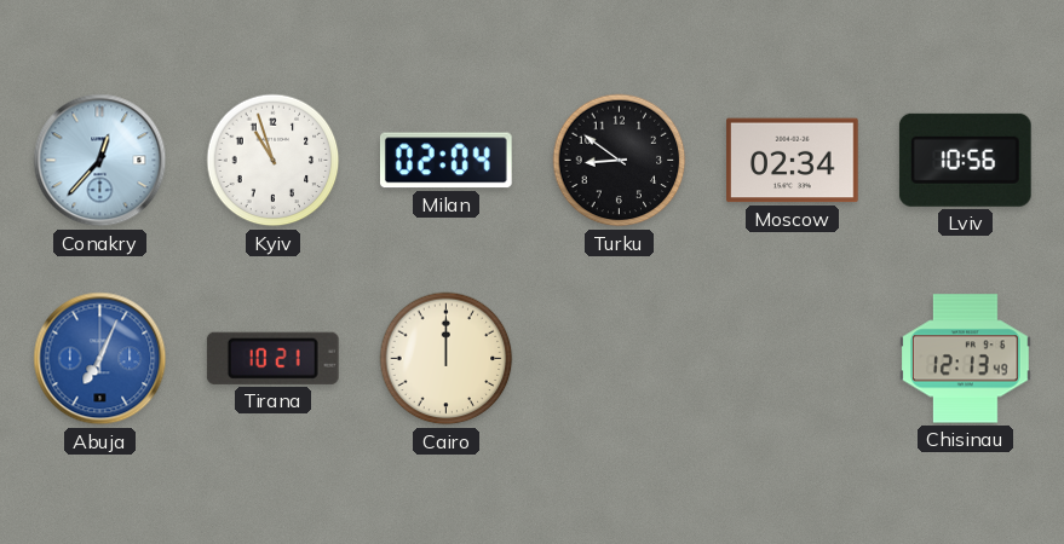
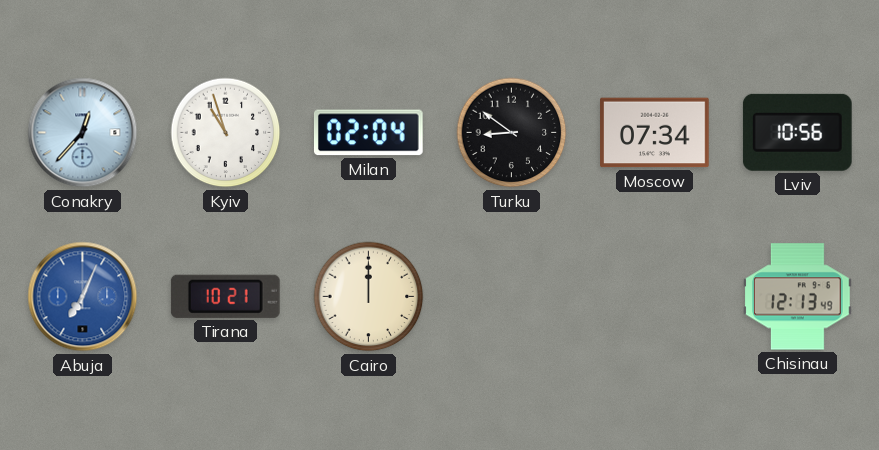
Moscow: 02:34 -> 07:34 (655, 133)
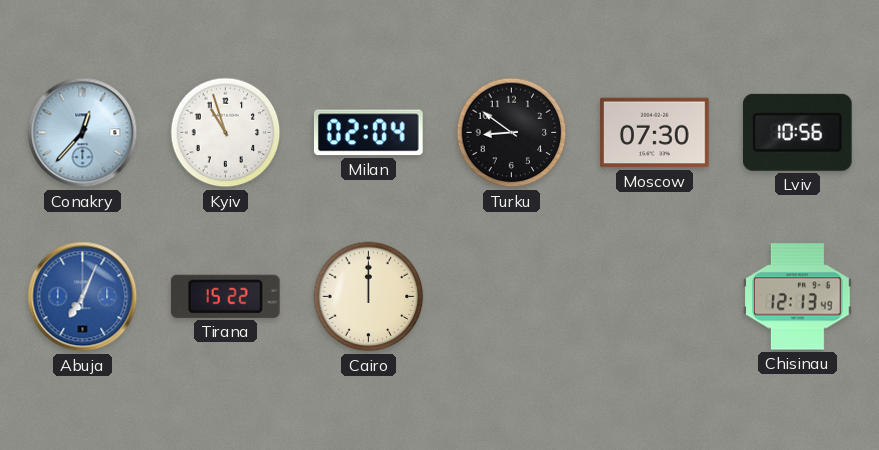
Moscow: 07:34 -> 07:30 (655, 133)
Tirana: 10:21 -> 15:22 (225, 296)
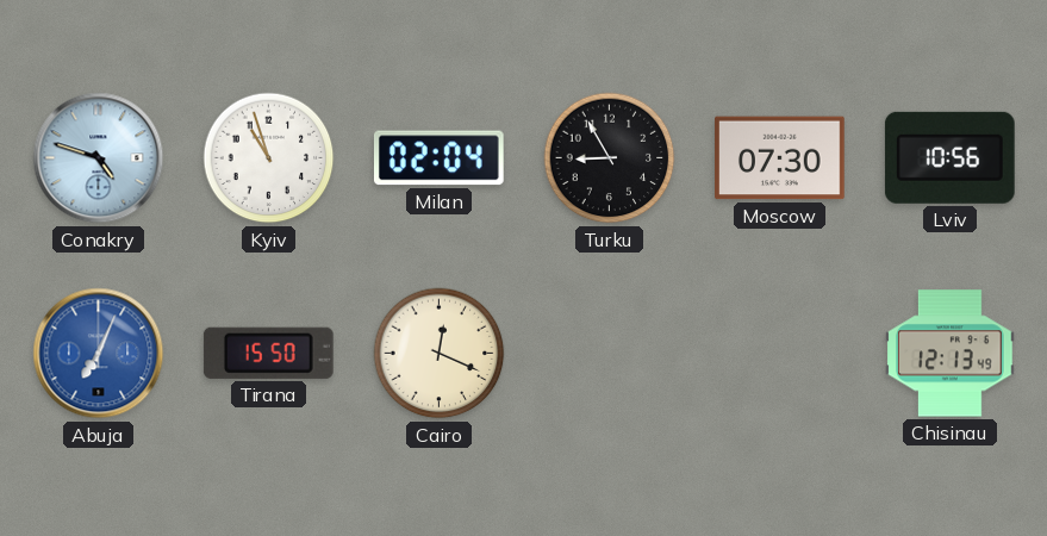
Conakry: 12:37 -> 4:48 (99, 158)
Turku: 8:51 -> 8:55 (610, 158)
Tirana: 15:22 -> 15:50 (268, 353)
Cairo: 12:00 -> 12:19 (440, 354)
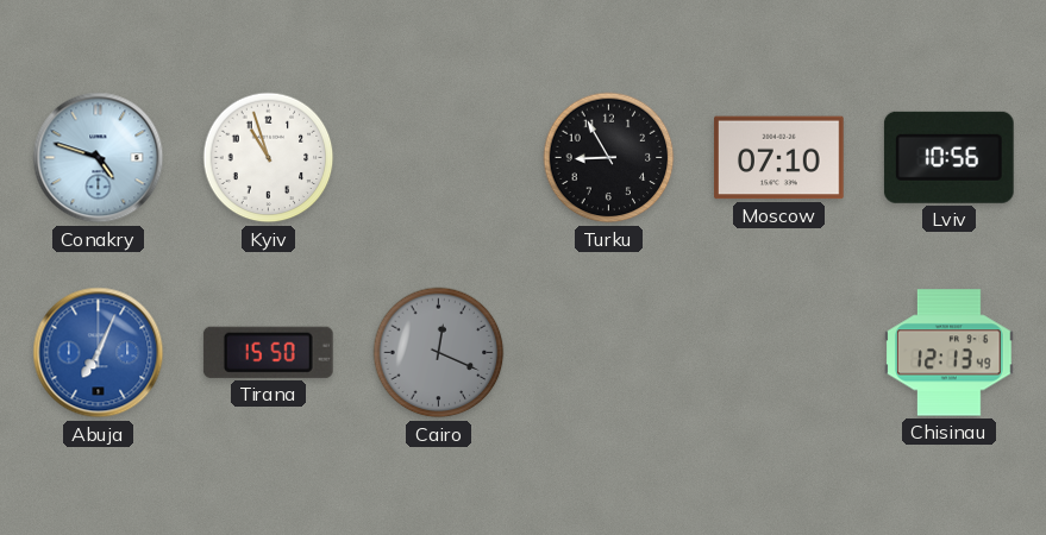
Milan: 02:04 -> none (438, 158)
Moscow: 07:30 -> 07:10 (779, 158)
Cairo dial: cream -> grey (439, 353)
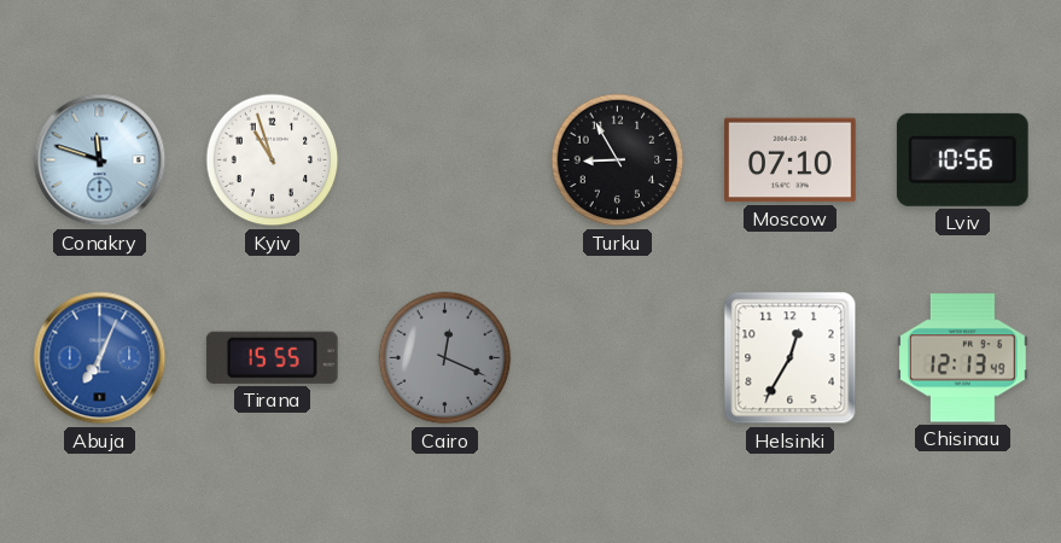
Conakry: 4:48 -> 11:48 (100, 160)
Tirana: 15:50 -> 15:55 (272, 357)
Helsinki: none -> 12:35 (791, 358)
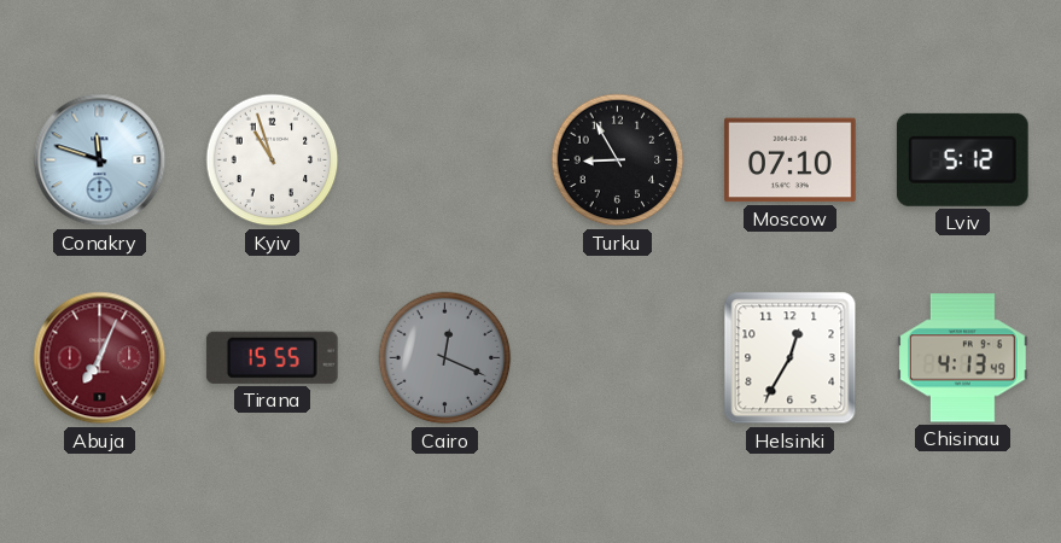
Lviv: 10:56 -> 5:12 (962, 159)
Abuja dial: blue -> burgundy (100, 358)
Chisinau: 12:13 -> 4:13 (963, 358)
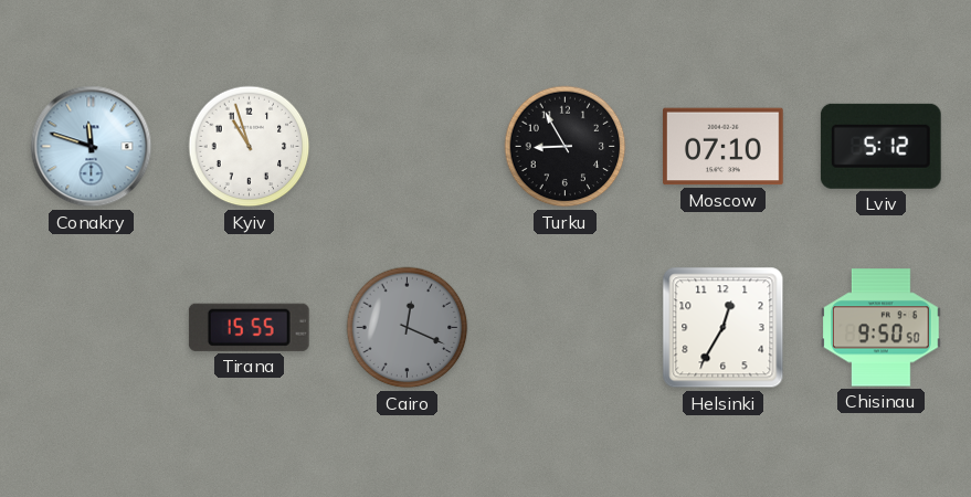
Abuja: 7:04 -> none (100, 358)
Chisinau: 4:13 -> 9:50 (882, 328)
